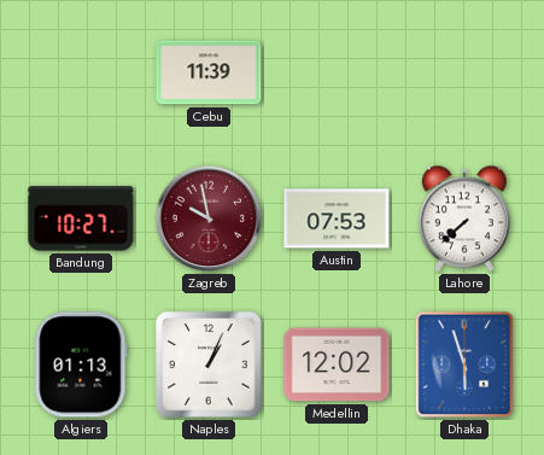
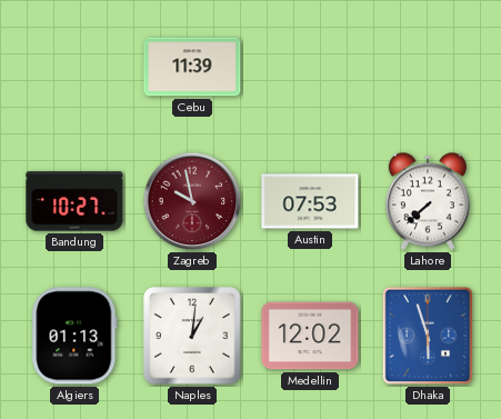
Naples: 1:04 -> 1:01 (192, 336)
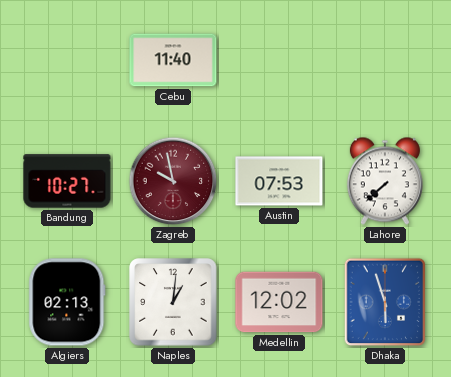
Cebu: 11:39 -> 11:40 (173, 60)
Algiers: 01:13 -> 02:13 (67, 302)
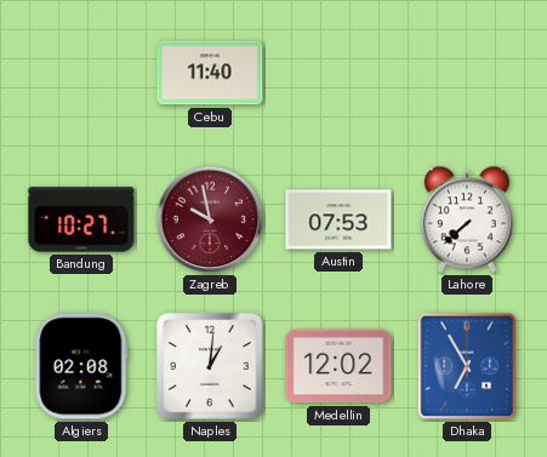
Algiers: 02:13 -> 02:08 (81, 366)
Dhaka: 5:57 -> 6:55 (467, 366)
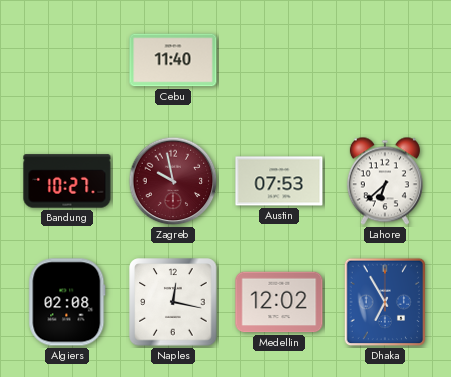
Lahore: 7:38 -> 6:38 (385, 181)
Naples: 1:01 -> 12:17 (173, 302)
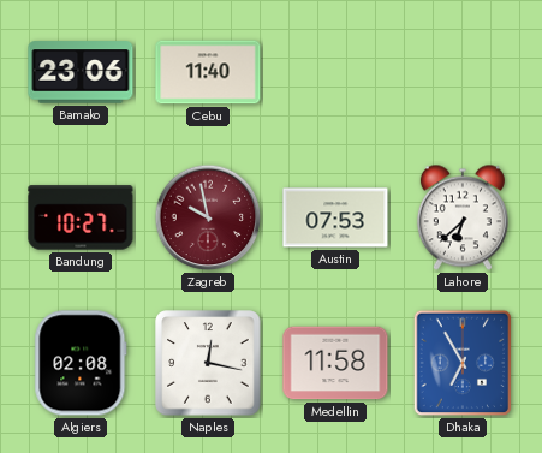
Bamako: none -> 23:06 (81, 72)
Medellin: 12:02 -> 11:58 (335, 363)
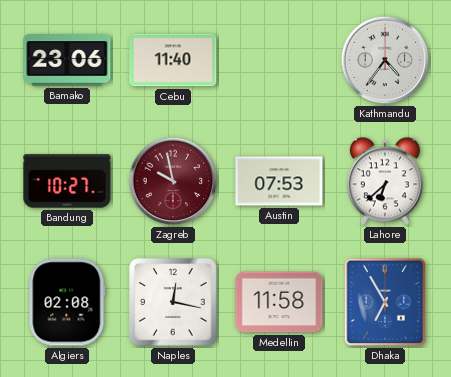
Kathmandu: none -> 4:36 (385, 60)
